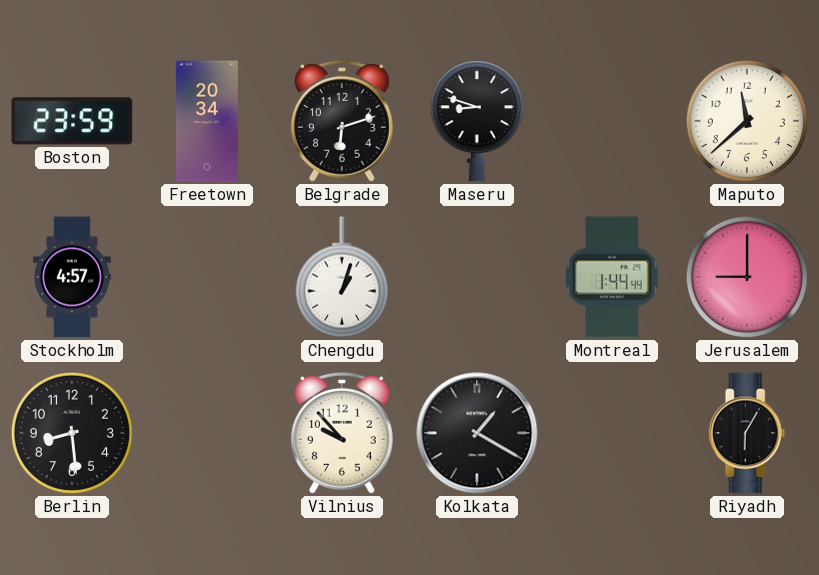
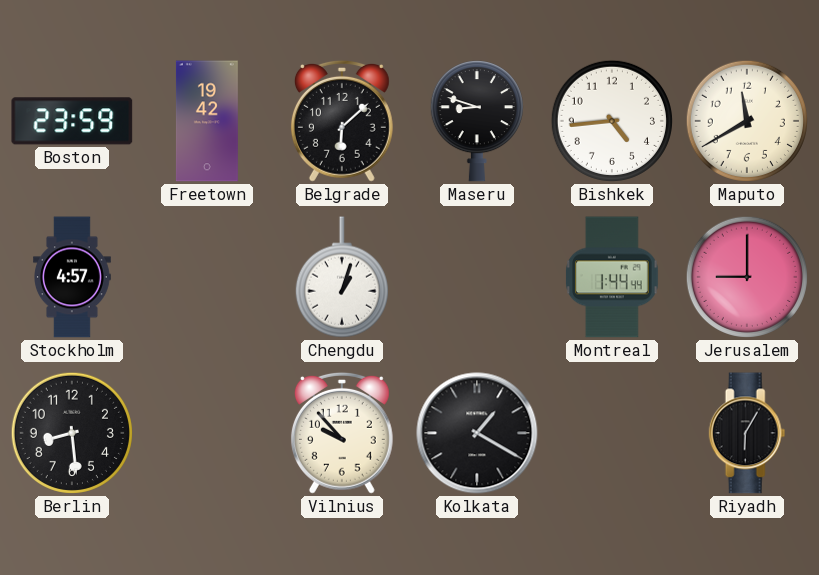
Freetown: 20:34 -> 19:42 (207, 121)
Belgrade: 6:12 -> 6:08 (342, 121)
Bishkek: none -> 4:44 (612, 121)
Maputo: 11:38 -> 11:40 (747, 121)
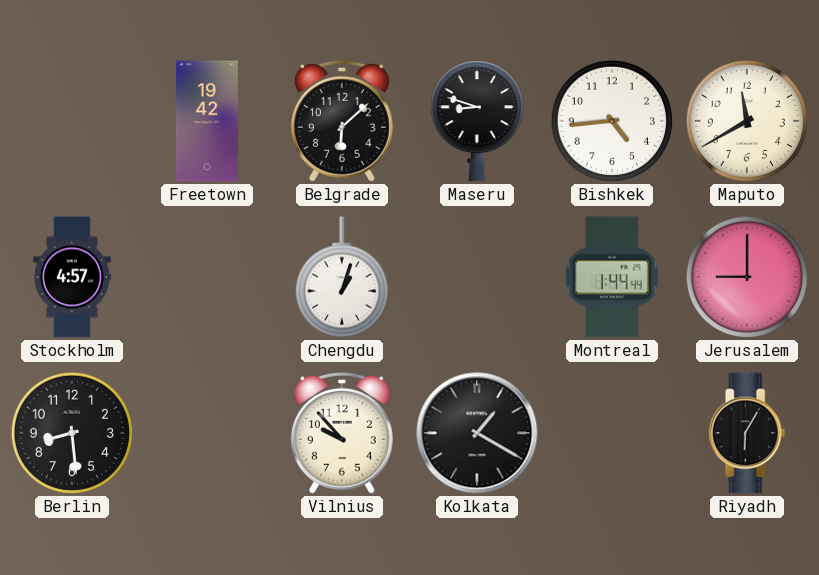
Boston: 23:59 -> none (72, 121)
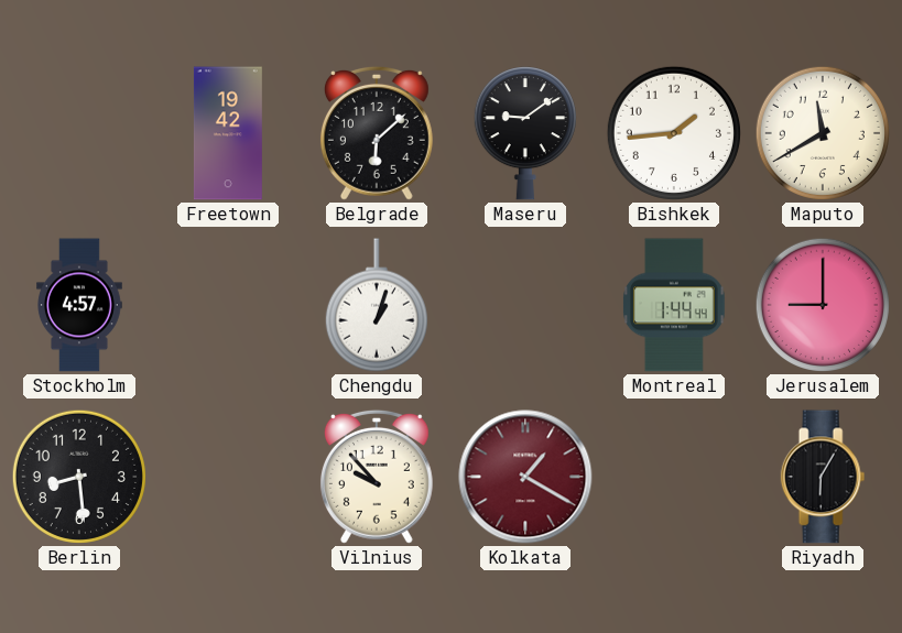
Maseru: 8:48 -> 9:09 (525, 133)
Bishkek: 4:44 -> 1:44 (674, 133)
Kolkata dial: black -> burgundy (525, 477)
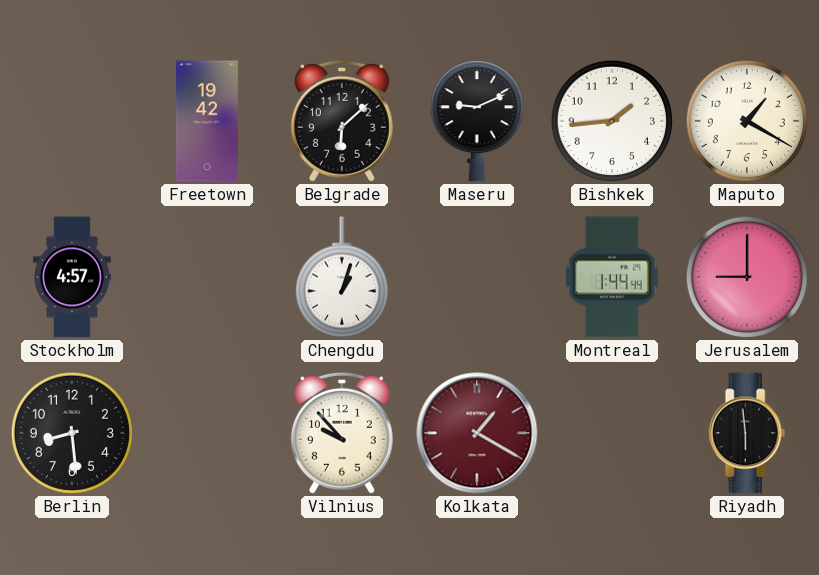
Maseru: 9:09 -> 9:11 (477, 121)
Maputo: 11:40 -> 1:20 (747, 121)
Riyadh: 6:05 -> 5:59 (747, 433)
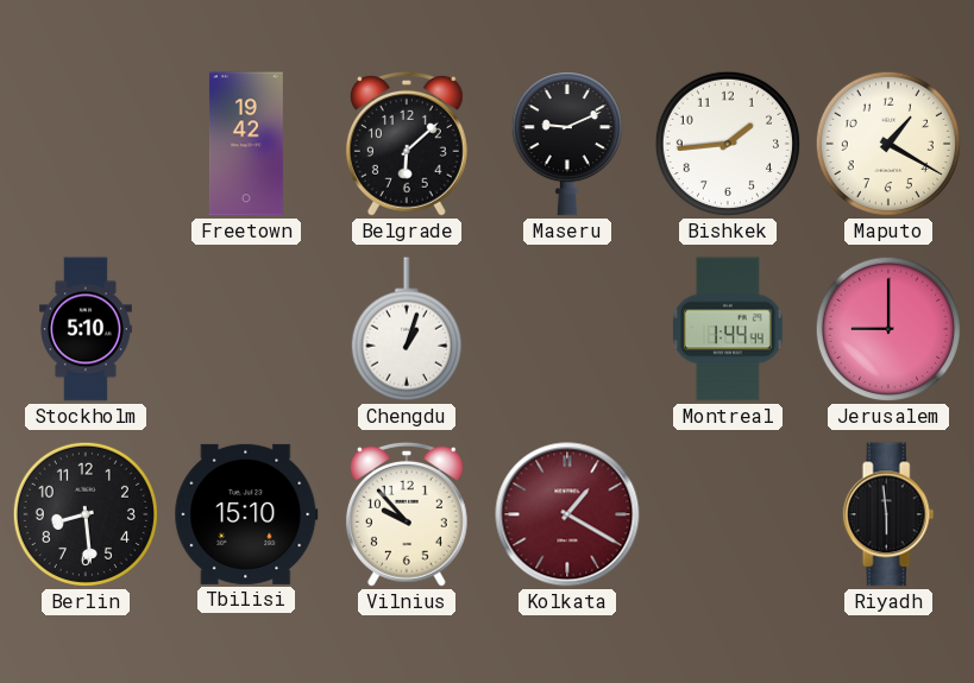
Stockholm: 4:57 -> 5:10 (87, 329)
Tbilisi: none -> 15:10 (246, 514)
